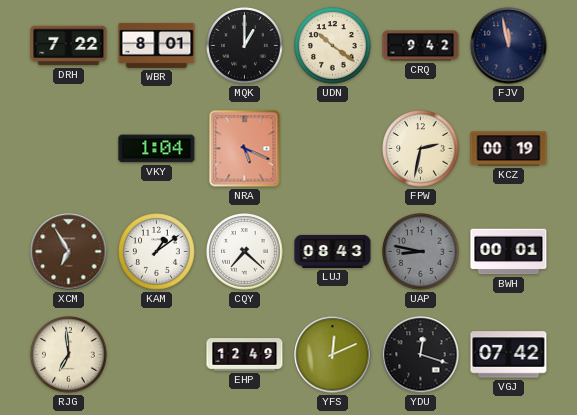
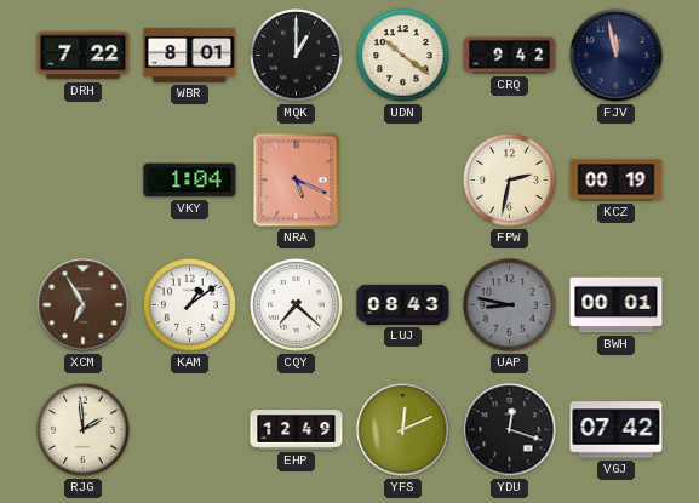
RJG: 6:59 -> 1:59 (84, 430)
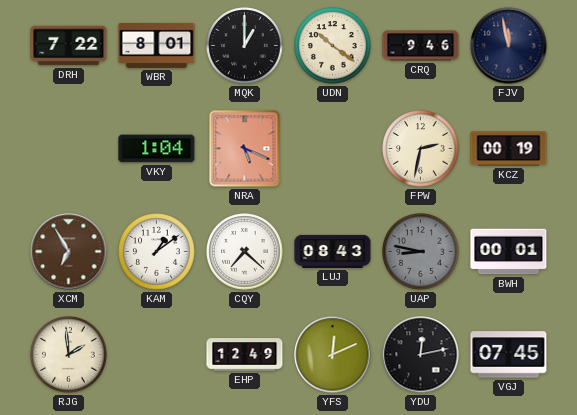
CRQ: 9:42 -> 9:46 (421, 46)
YDU: 12:18 -> 12:13 (421, 355)
VGJ: 07:42 -> 07:45 (509, 355)
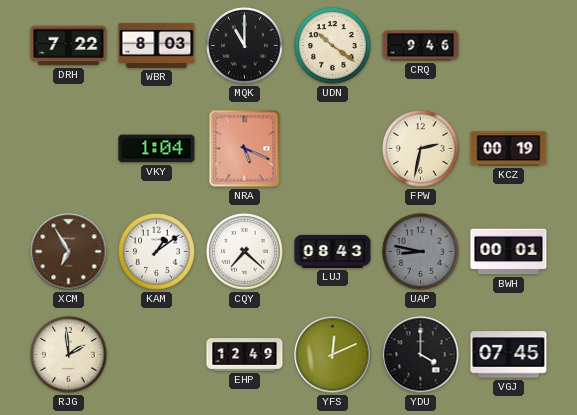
WBR: 8:01 -> 8:03 (157, 45)
MQK: 1:00 -> 11:00 (245, 46)
FJV: 11:58 -> none (509, 46)
YDU: 12:13 -> 4:00 (421, 355)
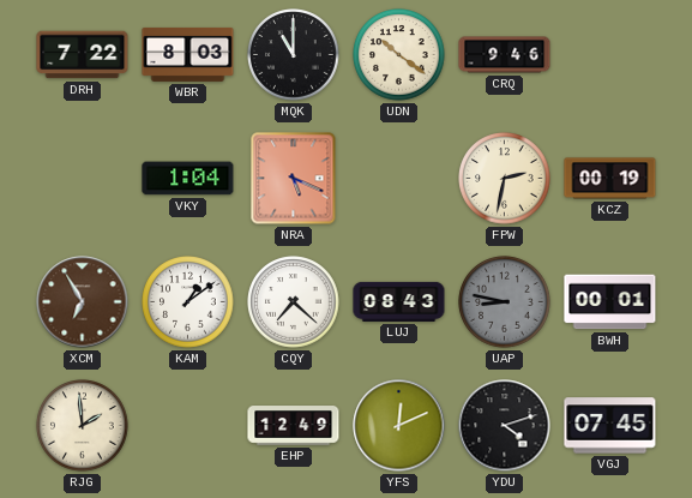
YDU: 4:00 -> 4:12 (505, 426)
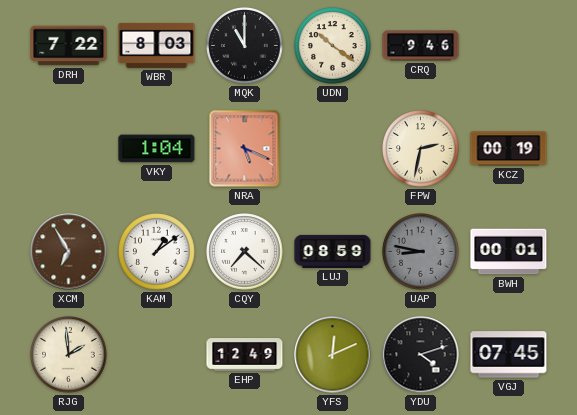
LUJ: 08:43 -> 08:59 (333, 251)
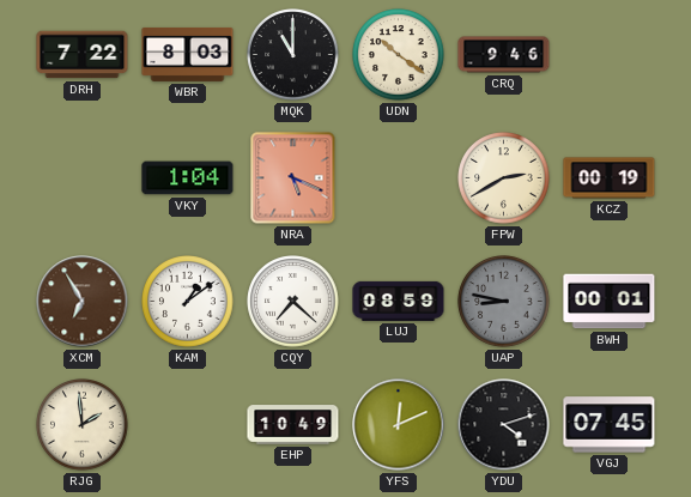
FPW: 2:32 -> 2:40 (504, 178)
EHP: 12:49 -> 10:49 (293, 425)
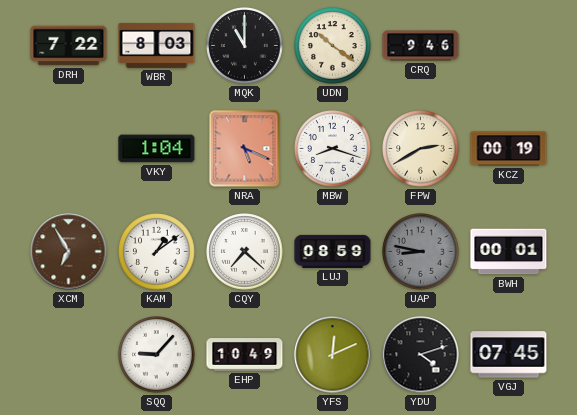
MBW: none -> 8:18 (333, 149)
RJG: 1:59 -> none (83, 425)
SQQ: none -> 9:07 (157, 355)
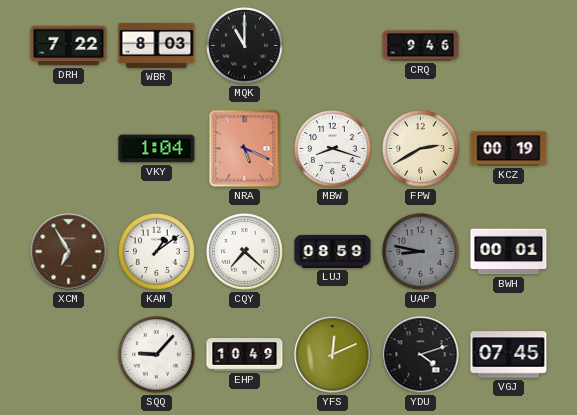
UDN: 10:21 -> none (333, 46)
